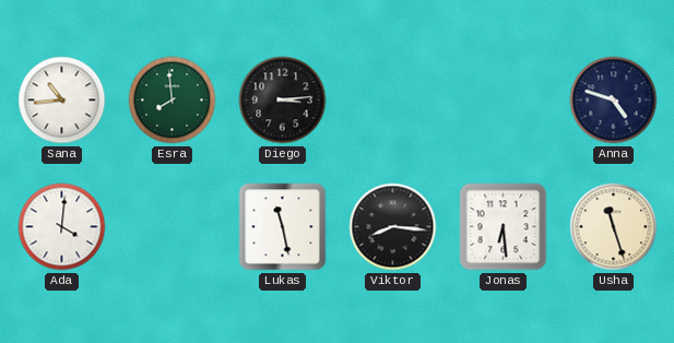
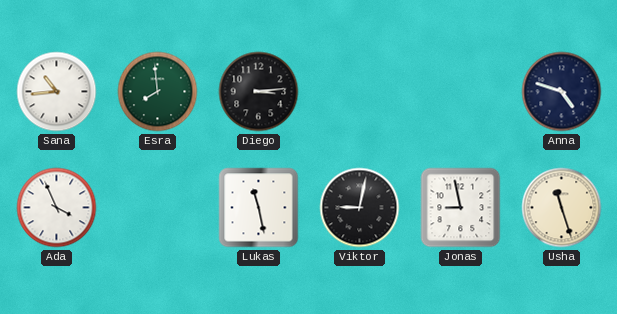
Ada: 4:01 -> 3:56 (57, 208)
Viktor: 8:16 -> 9:02 (360, 208)
Jonas: 6:29 -> 8:58 (461, 208)
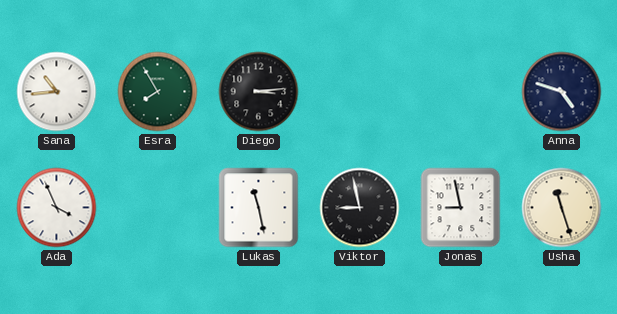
Esra: 7:59 -> 7:55 (158, 92)
Viktor: 9:02 -> 8:58 (360, 208)
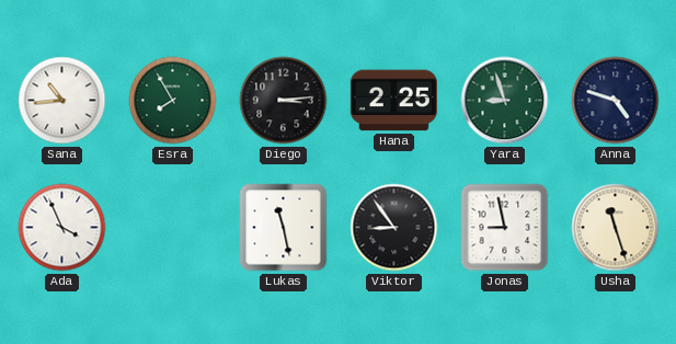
Hana: none -> 2:25 (393, 101)
Yara: none -> 8:57 (505, 101)
Viktor: 8:58 -> 8:54 (394, 228)
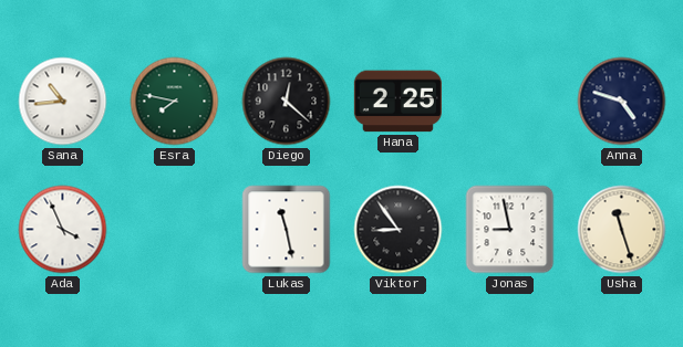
Esra: 7:55 -> 7:47 (175, 102)
Diego: 3:14 -> 12:22 (287, 102)
Yara: 8:57 -> none (505, 101)
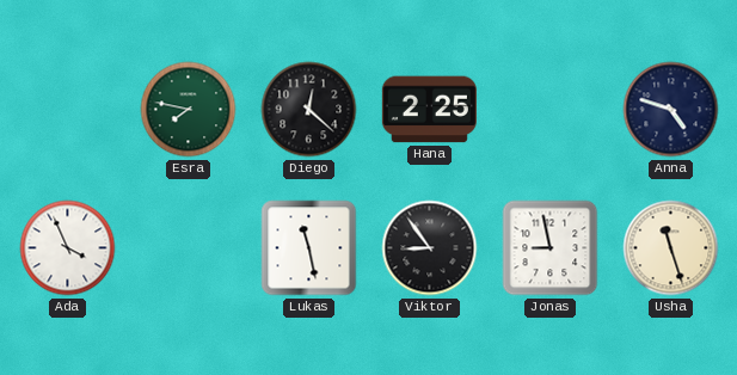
Sana: 10:44 -> none (63, 102)
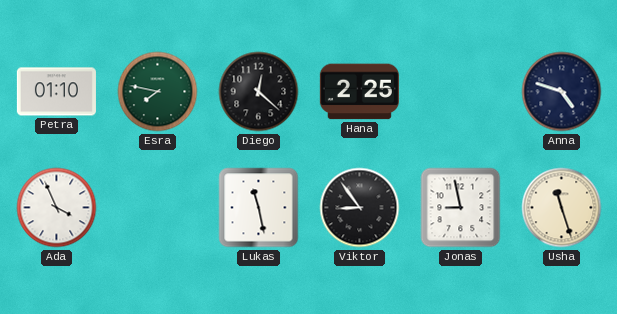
Petra: none -> 01:10 (56, 92)
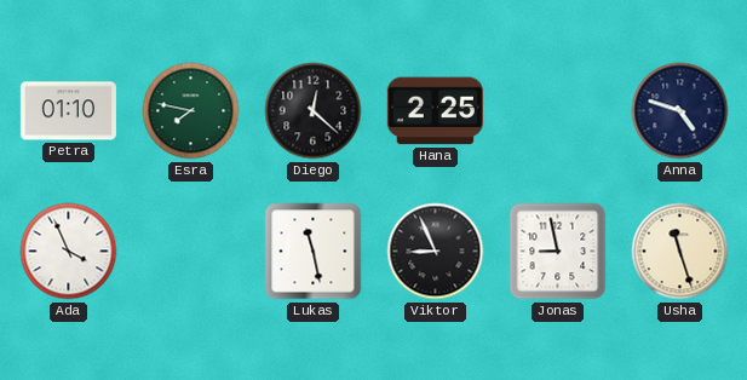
Viktor: 8:54 -> 8:56 (436, 252)
